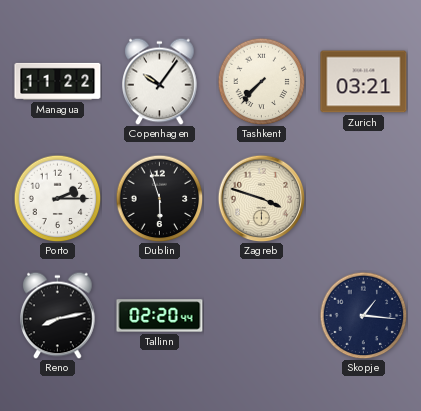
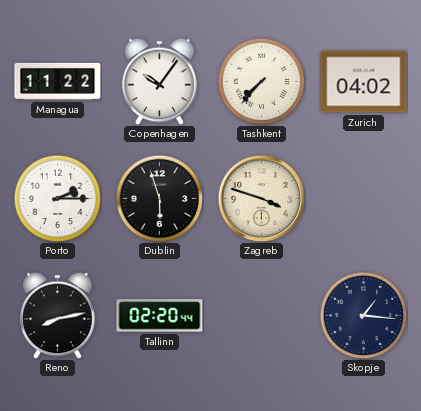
Zurich: 03:21 -> 04:02 (364, 82)
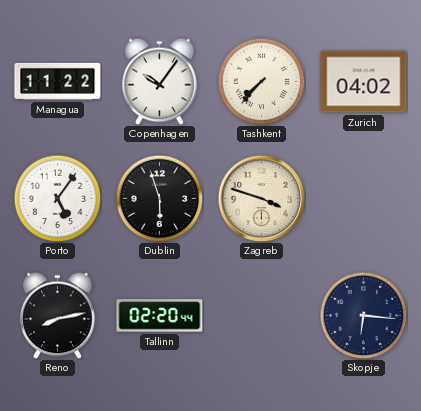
Porto: 2:15 -> 5:06 (57, 198)
Skopje: 1:16 -> 6:16 (363, 315)
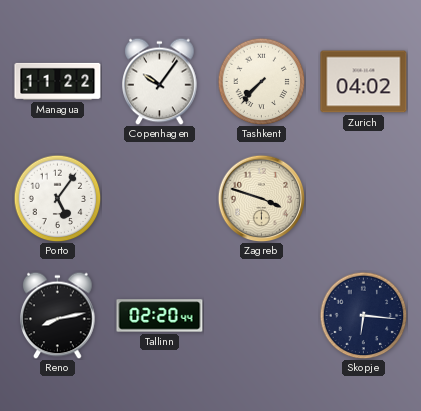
Dublin: 5:57 -> none (159, 198)
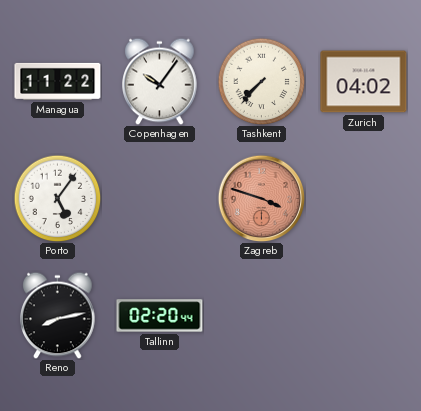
Zagreb dial: cream -> salmon (261, 198)
Skopje: 6:16 -> none (363, 315)
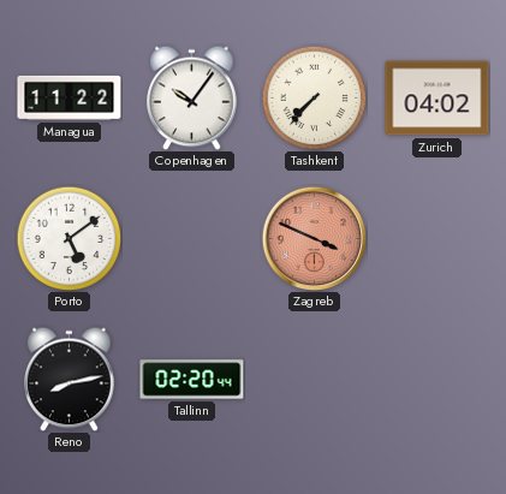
Porto: 5:06 -> 5:09 (69, 238)
Zagreb: 3:48 -> 3:49 (314, 238)
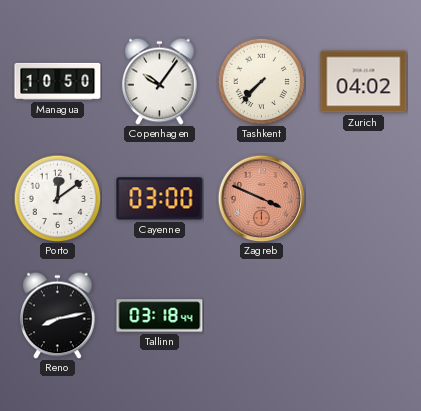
Managua: 11:22 -> 10:50 (58, 81)
Porto: 5:09 -> 12:09 (57, 198)
Cayenne: none -> 03:00 (160, 199)
Tallinn: 02:20 -> 03:18 (160, 316)
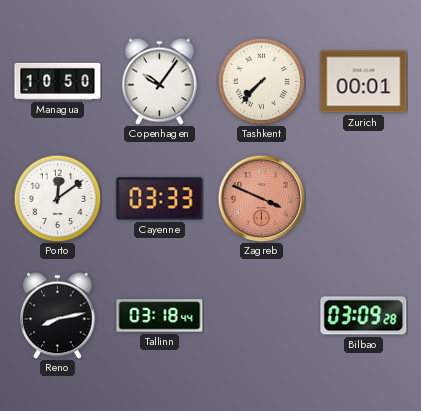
Zurich: 04:02 -> 00:01 (364, 82)
Cayenne: 03:00 -> 03:33 (160, 199)
Bilbao: none -> 03:09 (364, 316)
